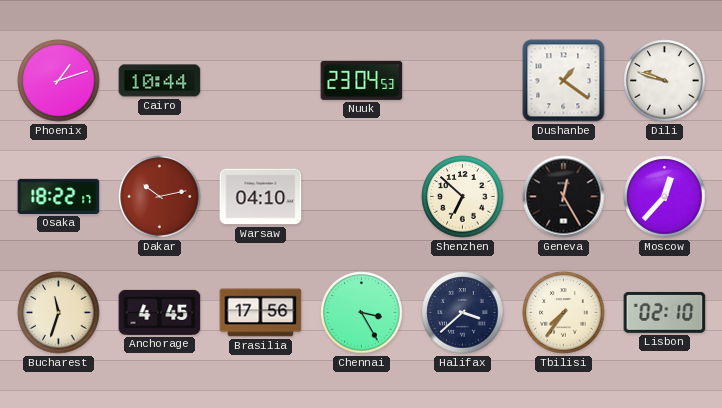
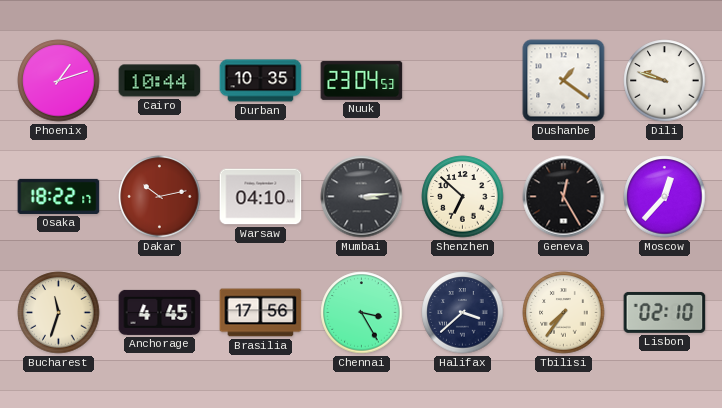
Durban: none -> 10:35 (261, 81)
Mumbai: none -> 3:14 (362, 197)
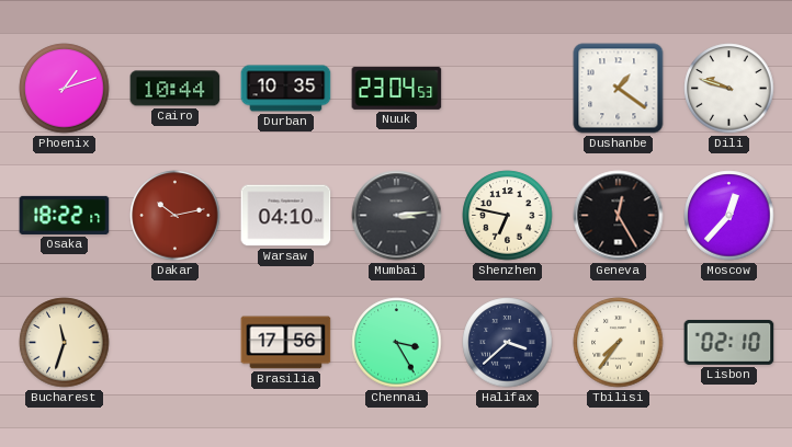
Shenzhen: 6:52 -> 6:47 (508, 216)
Anchorage: 4:45 -> none (160, 312)
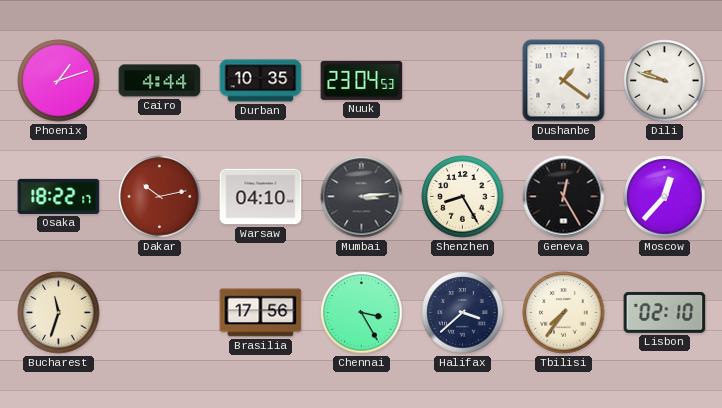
Cairo: 10:44 -> 4:44 (160, 81)
Shenzhen: 6:47 -> 8:25 (463, 197)
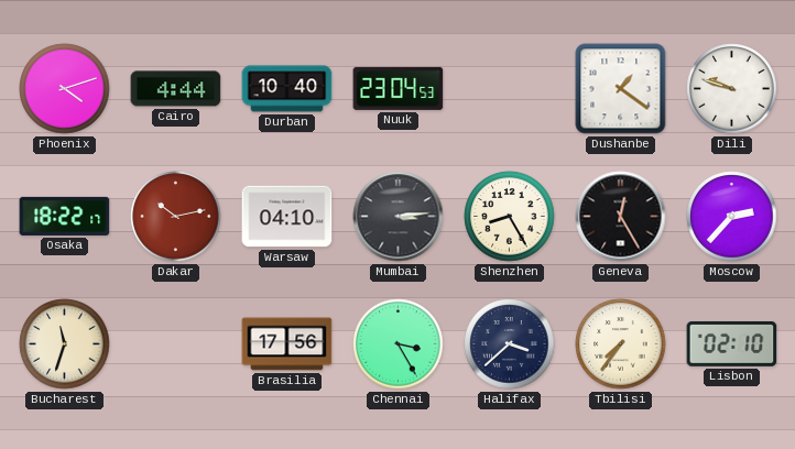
Phoenix: 1:12 -> 4:12 (65, 89)
Durban: 10:35 -> 10:40 (287, 89)
Moscow: 12:37 -> 2:37 (732, 217)
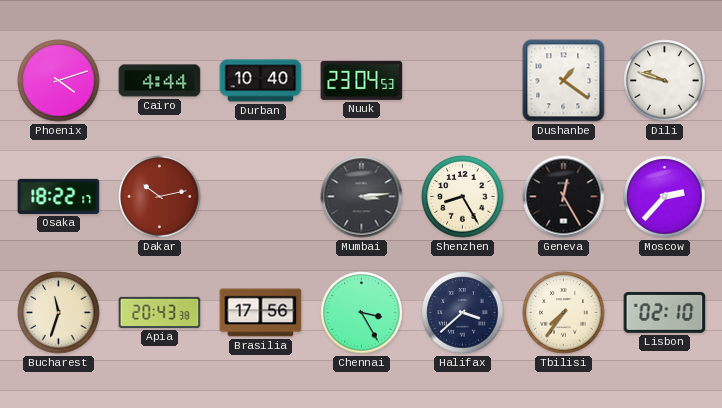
Warsaw: 04:10 -> none (287, 217)
Apia: none -> 20:43 (160, 312)
